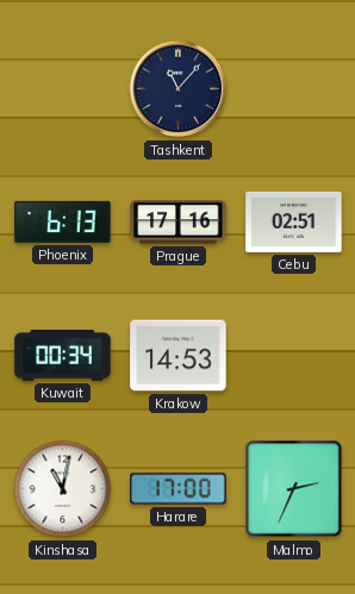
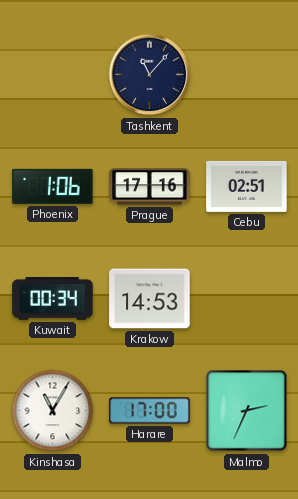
Phoenix: 6:13 -> 1:06 (53, 186)
Kinshasa: 11:02 -> 11:05 (53, 411)
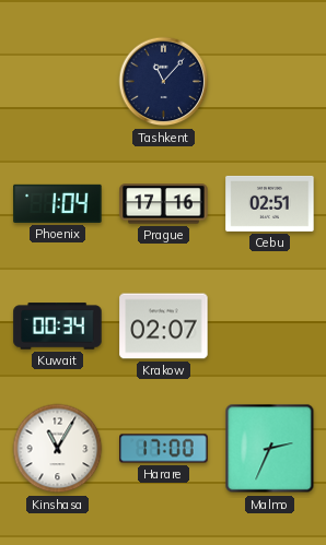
Phoenix: 1:06 -> 1:04 (58, 203)
Krakow: 14:53 -> 02:07 (164, 327)
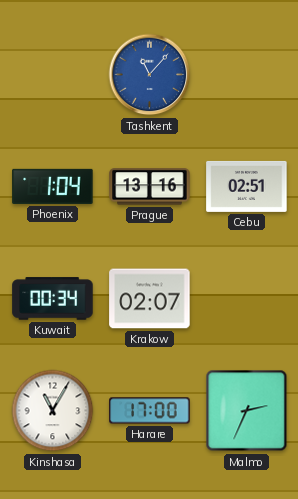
Tashkent dial: navy -> blue (150, 75)
Prague: 17:16 -> 13:16 (150, 187)
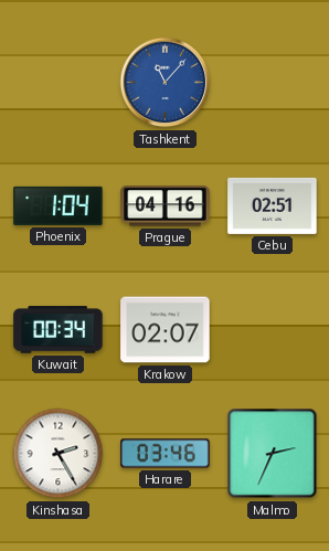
Prague: 13:16 -> 04:16 (166, 206)
Kinshasa: 11:05 -> 2:25 (59, 454)
Harare: 17:00 -> 03:46 (166, 454)
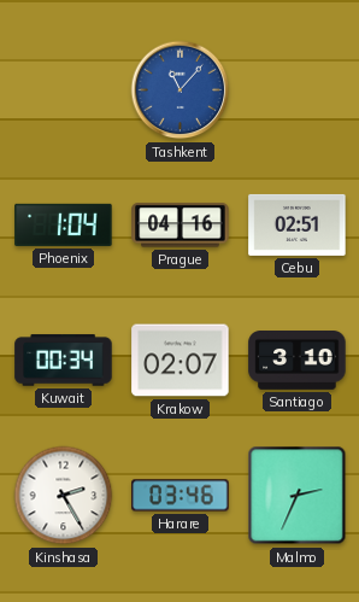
Santiago: none -> 3:10 (298, 361)
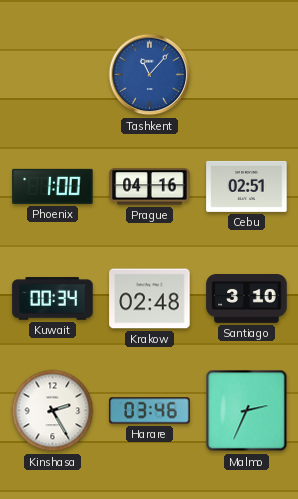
Phoenix: 1:04 -> 1:00 (53, 186)
Krakow: 02:07 -> 02:48 (150, 299)
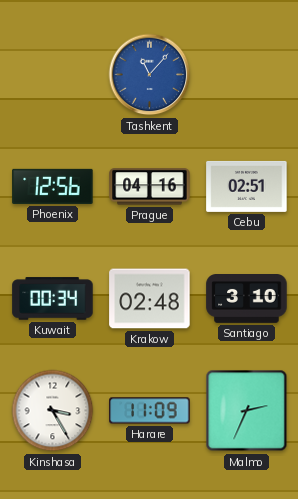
Phoenix: 1:00 -> 12:56 (53, 186)
Kinshasa: 2:25 -> 3:25 (53, 411)
Harare: 03:46 -> 11:09 (150, 411)
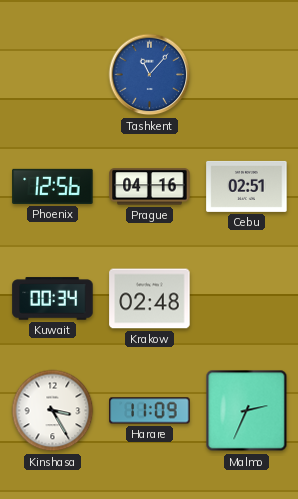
Santiago: 3:10 -> none (247, 299)
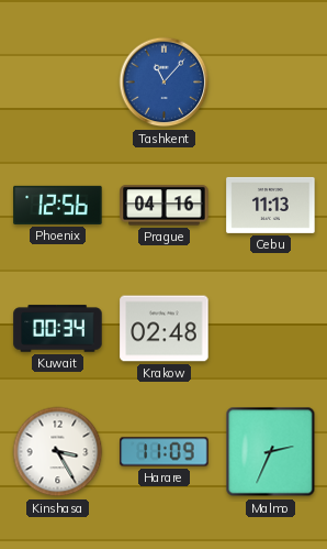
Cebu: 02:51 -> 11:13 (271, 205)
